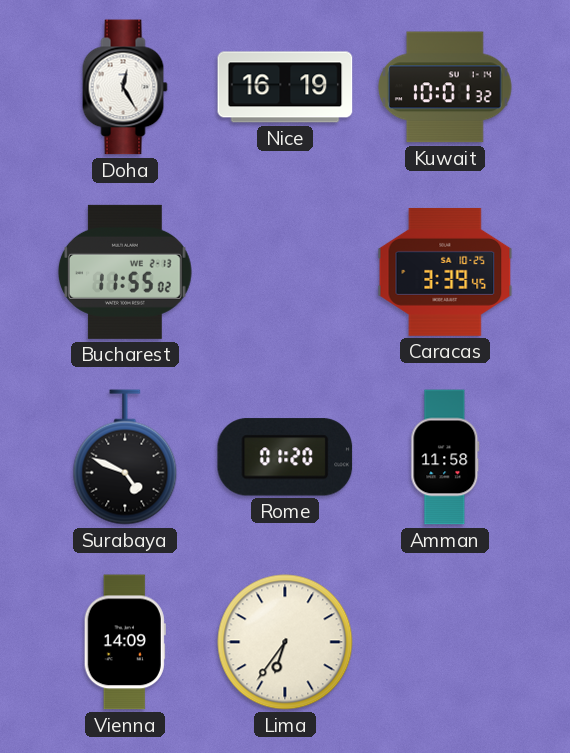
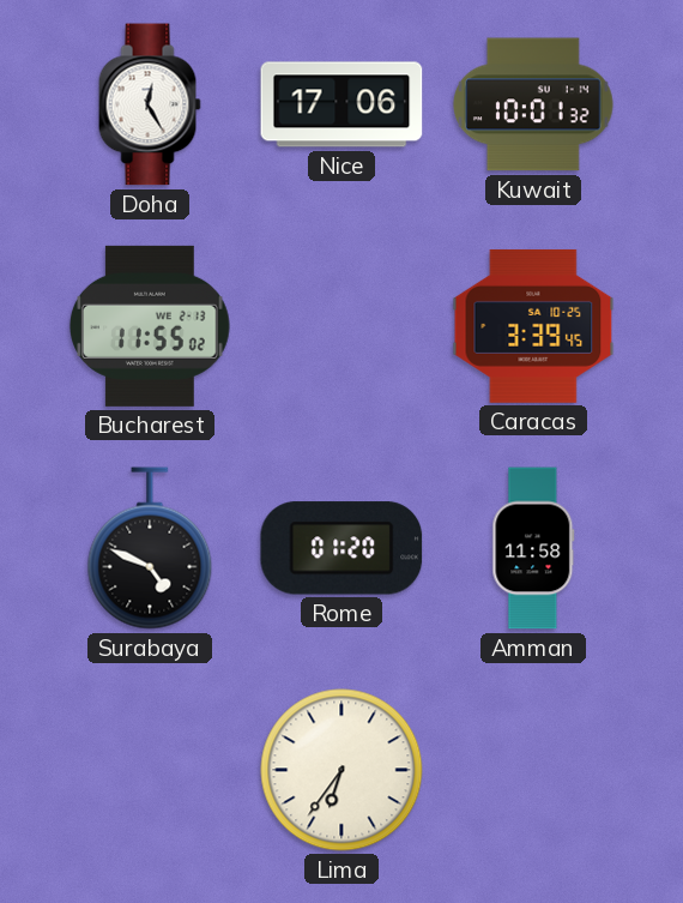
Nice: 16:19 -> 17:06 (341, 104)
Vienna: 14:09 -> none (125, 642)
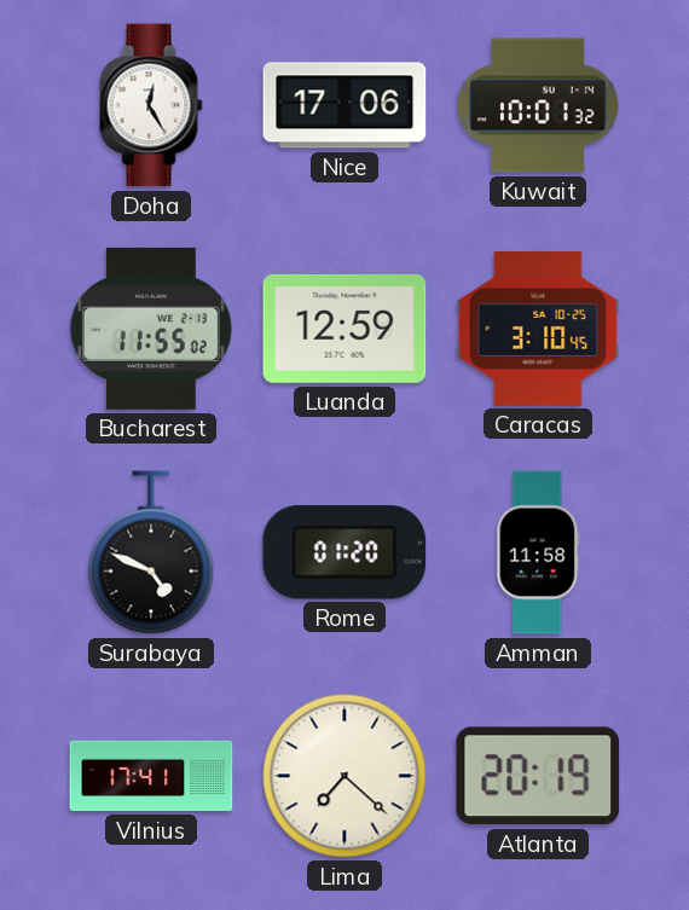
Luanda: none -> 12:59 (344, 329)
Caracas: 3:39 -> 3:10 (538, 329)
Vilnius: none -> 17:41 (151, 776)
Lima: 6:36 -> 7:22 (344, 776)
Atlanta: none -> 20:19 (538, 776)
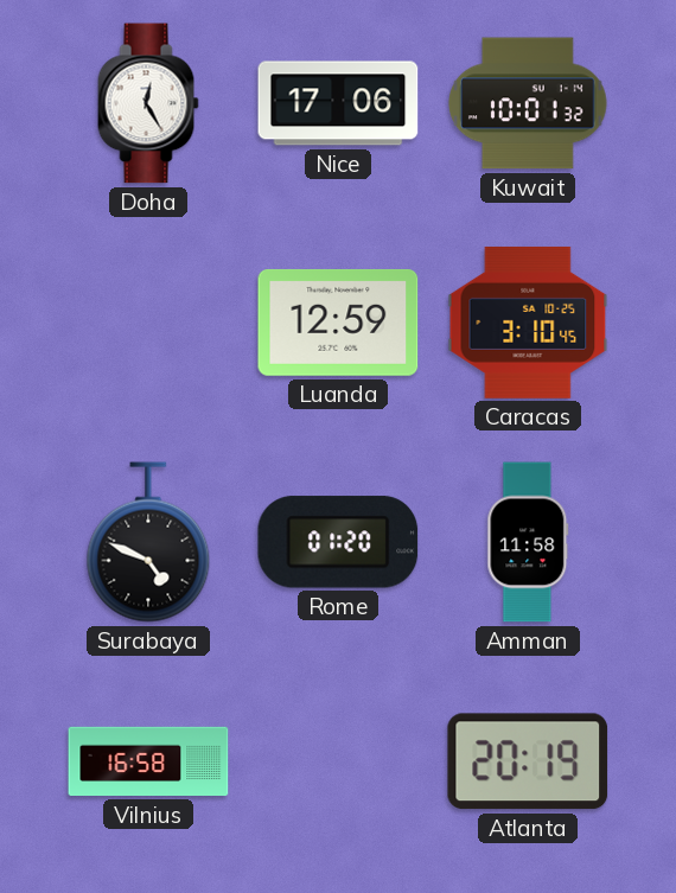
Bucharest: 11:55 -> none (152, 329)
Vilnius: 17:41 -> 16:58 (148, 761)
Lima: 7:22 -> none (344, 776)
